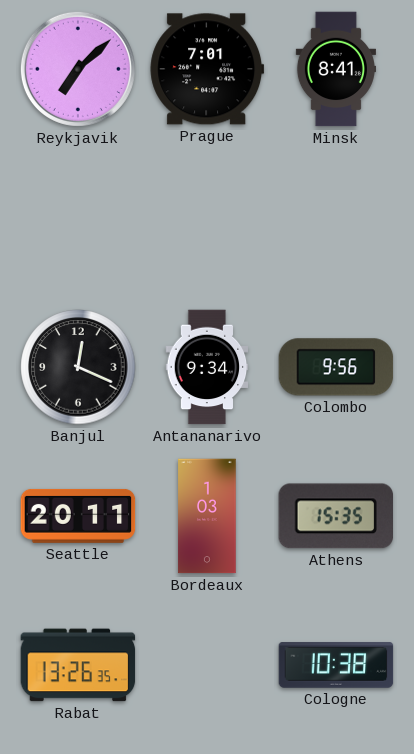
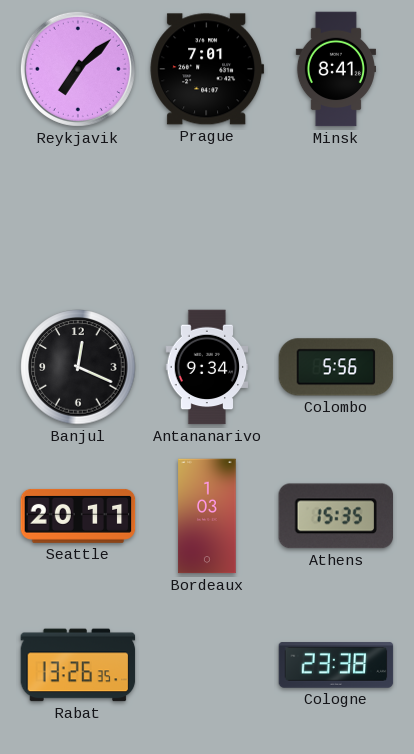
Colombo: 9:56 -> 5:56 (336, 367)
Cologne: 10:38 -> 23:38 (336, 665)
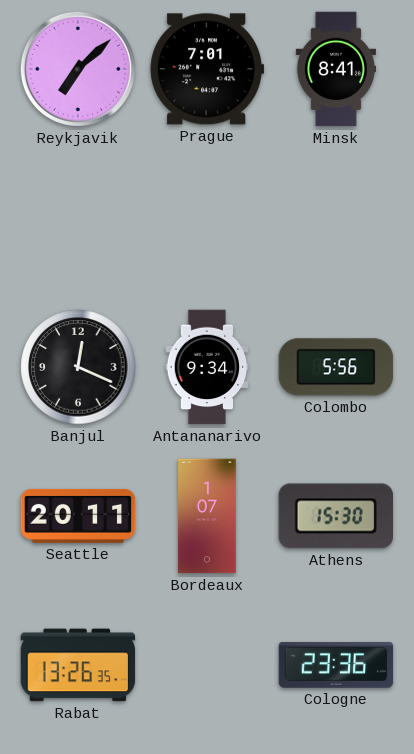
Bordeaux: 1:03 -> 1:07 (207, 516)
Athens: 15:35 -> 15:30 (335, 516)
Cologne: 23:38 -> 23:36 (336, 665)
